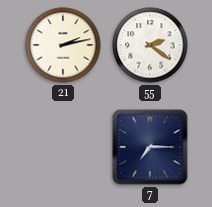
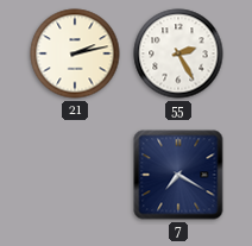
55: 2:21 -> 2:25 (178, 53)
7: 7:15 -> 7:20 (178, 175)
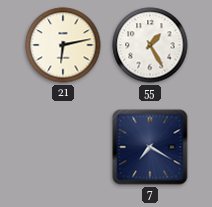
21: 2:13 -> 6:13 (63, 45)
55: 2:25 -> 1:25 (150, 45)
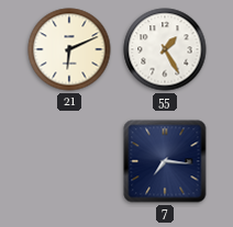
21: 6:13 -> 6:11 (69, 49)
7: 7:20 -> 7:16 (165, 161)
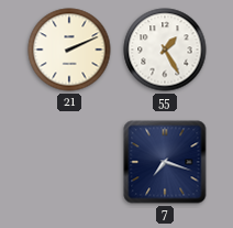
21: 6:11 -> 2:11 (69, 50)
7: 7:16 -> 7:18 (165, 162)
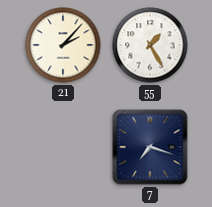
21: 2:11 -> 2:07 (63, 45)
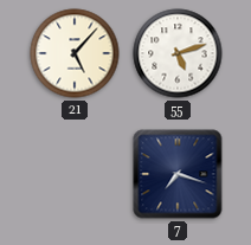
21: 2:07 -> 5:07 (75, 53)
55: 1:25 -> 5:12 (178, 53)
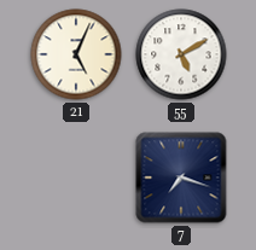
21: 5:07 -> 5:04 (76, 54)
55: 5:12 -> 5:10 (181, 54)
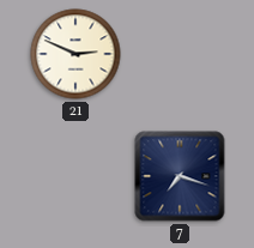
21: 5:04 -> 2:49 (75, 54)
55: 5:10 -> none (181, 54)
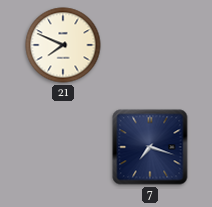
21: 2:49 -> 7:49 (63, 45)
